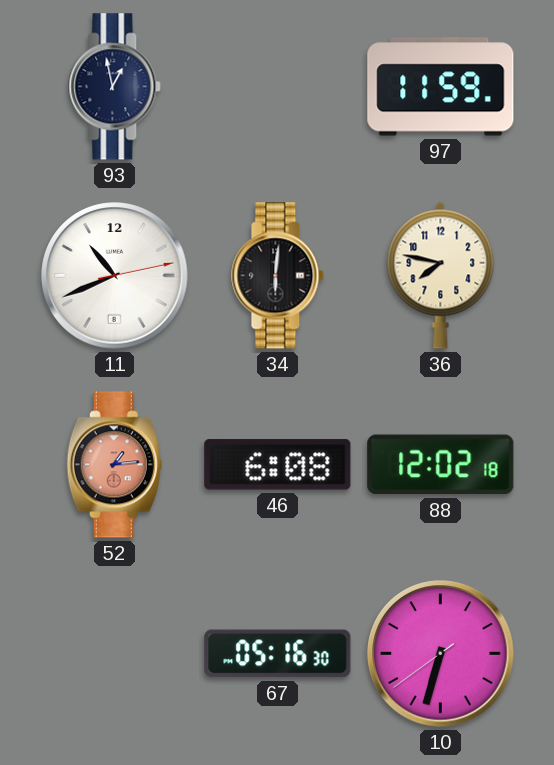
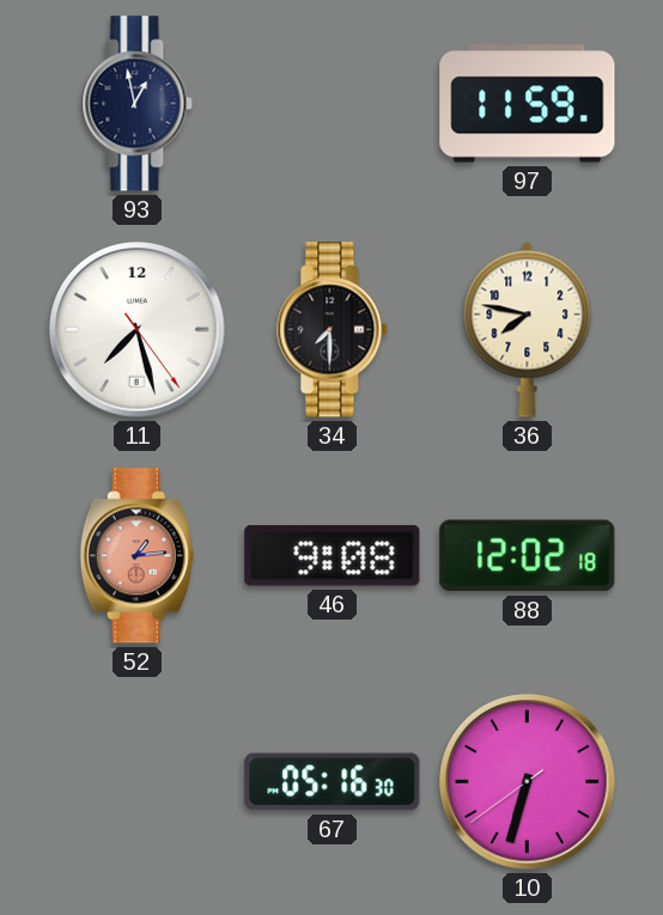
11: 10:41 -> 7:27 (138, 330)
34: 6:01 -> 7:30 (333, 330)
46: 6:08 -> 9:08 (333, 556)
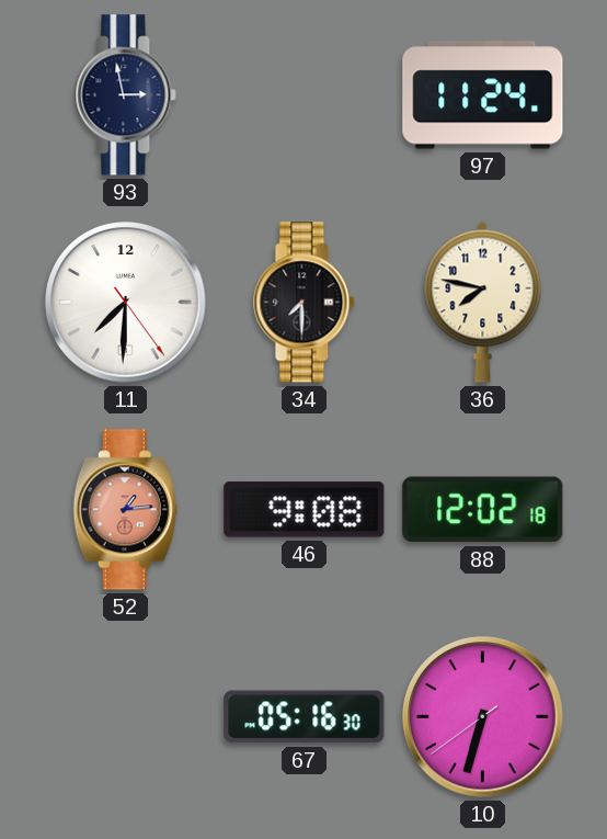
93: 12:58 -> 2:58 (126, 95)
97: 11:59 -> 11:24 (483, 95)
11: 7:27 -> 7:30 (126, 303)
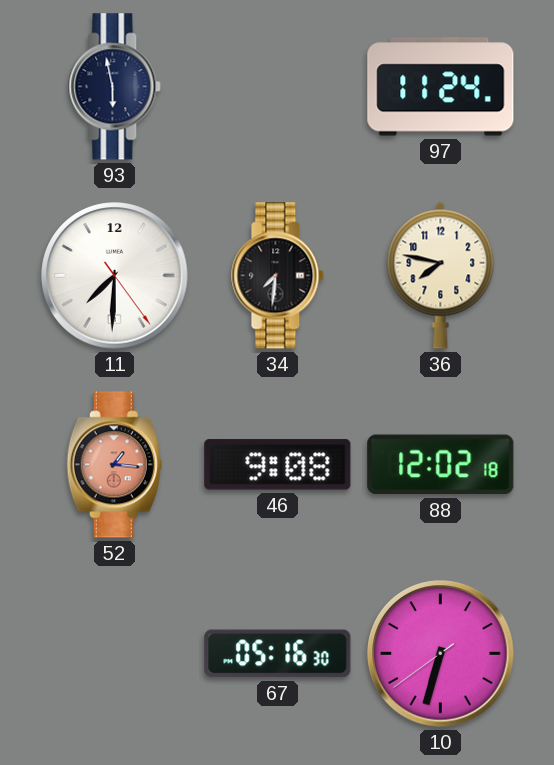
93: 2:58 -> 5:58 (115, 87)
34: 7:30 -> 7:31 (278, 276)
52: 1:14 -> 1:16 (114, 465)
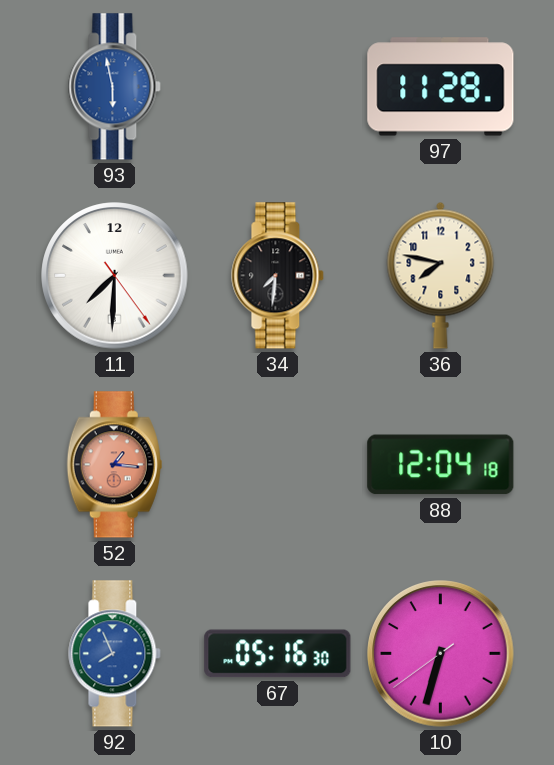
93 dial: navy -> blue (115, 87)
97: 11:24 -> 11:28 (441, 87)
46: 9:08 -> none (278, 465)
88: 12:02 -> 12:04 (441, 465)
92: none -> 7:56 (115, 654)
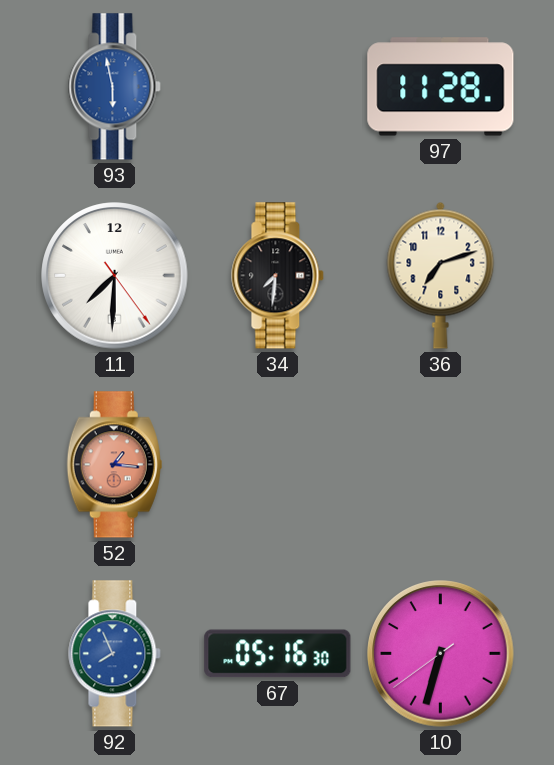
36: 7:47 -> 7:12 (441, 275)
88: 12:04 -> none (441, 465)
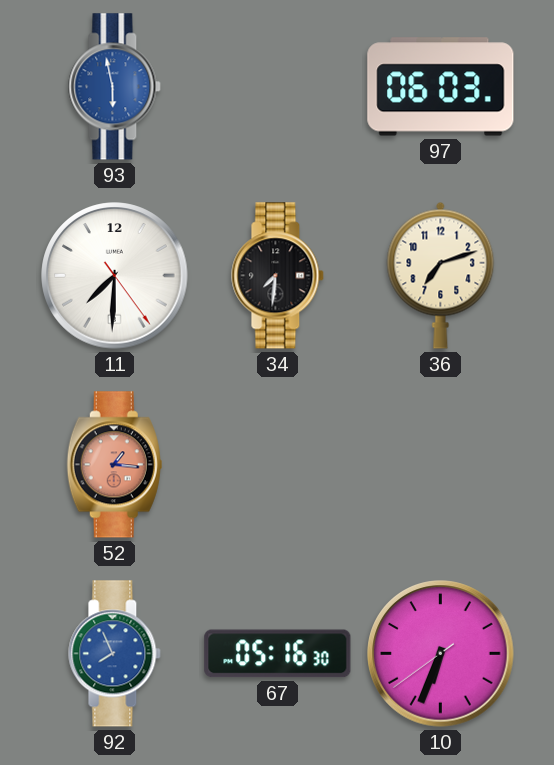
97: 11:28 -> 06:03 (441, 87)
10: 6:32 -> 6:33 (441, 654)
